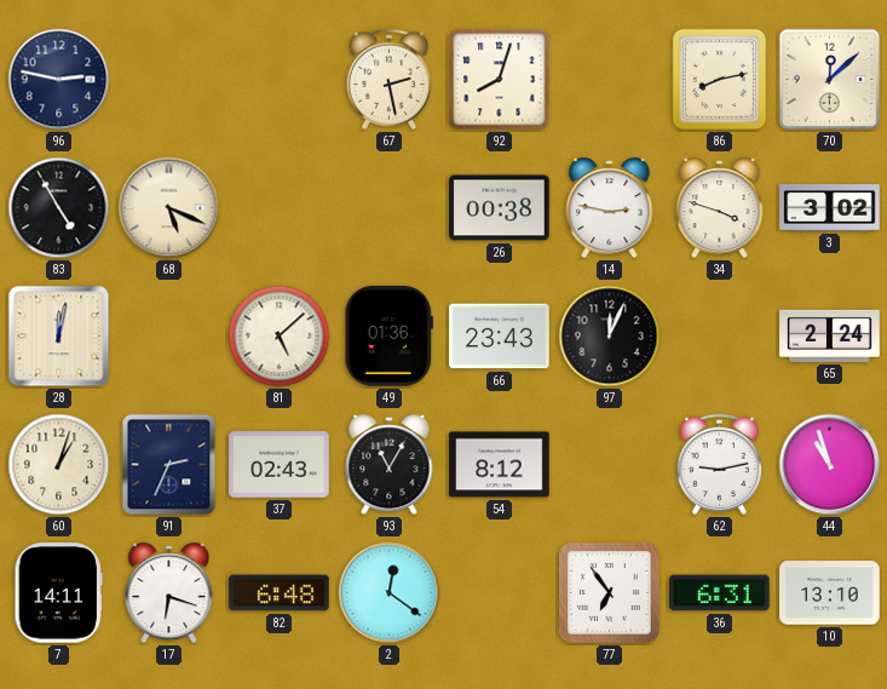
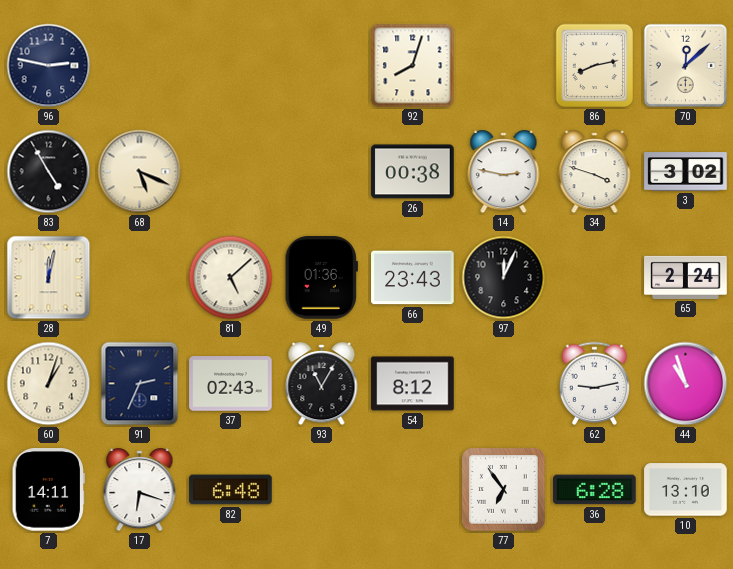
67: 2:28 -> none (388, 79)
2: 12:21 -> none (390, 593)
36: 6:31 -> 6:28 (595, 490)
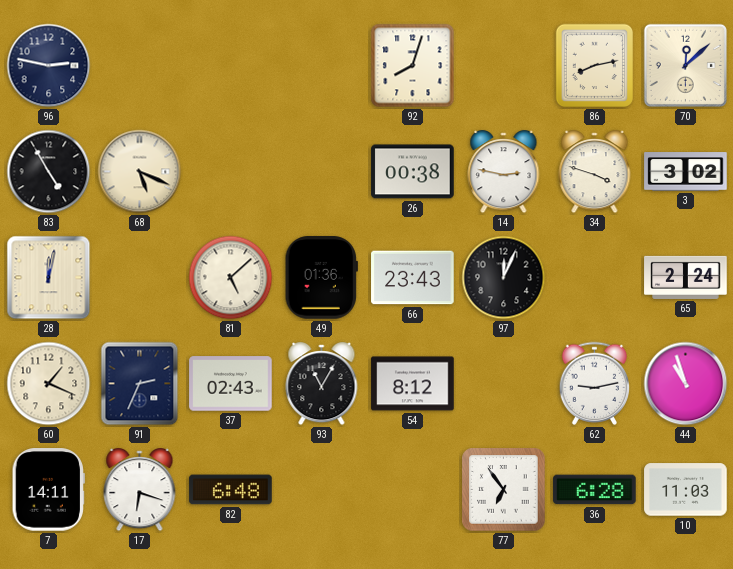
60: 1:03 -> 1:19 (49, 384)
10: 13:10 -> 11:03 (686, 490)
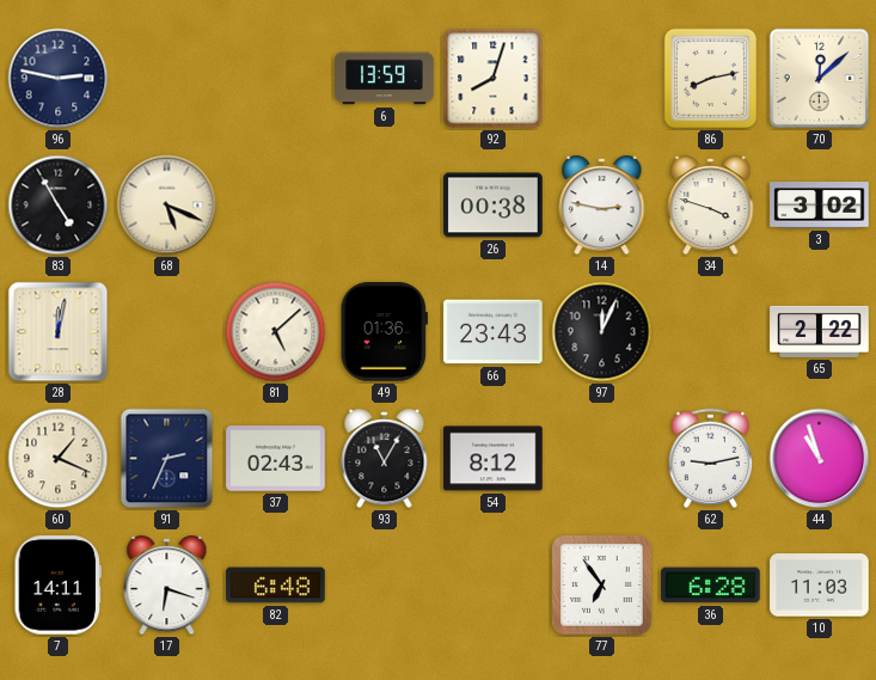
6: none -> 13:59 (385, 79)
65: 2:24 -> 2:22 (820, 331)
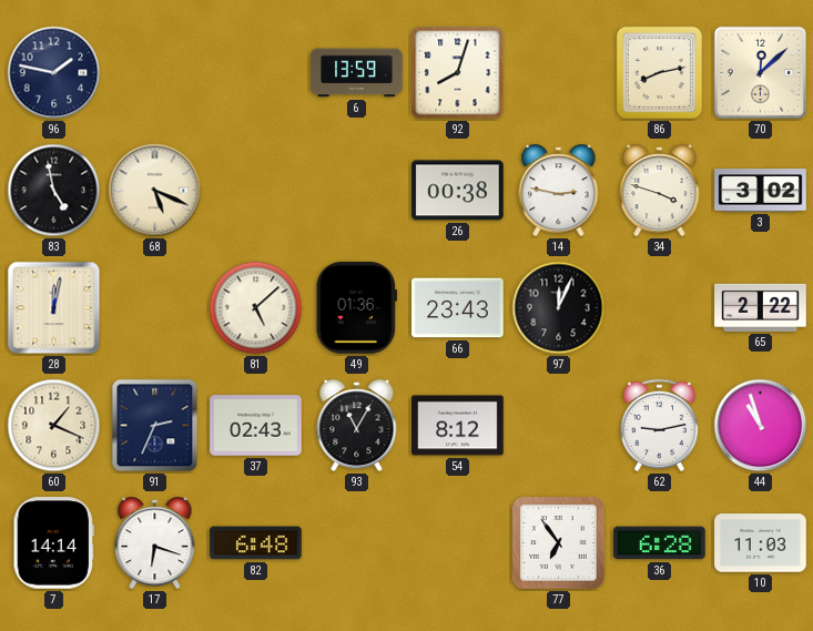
96: 2:47 -> 1:47 (54, 73)
83: 4:55 -> 4:58 (54, 191)
7: 14:11 -> 14:14 (53, 543)
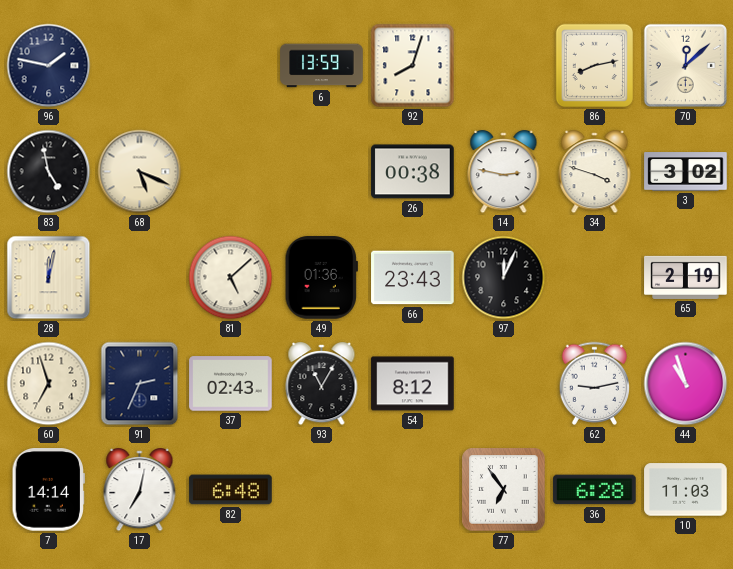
65: 2:22 -> 2:19 (686, 277)
60: 1:19 -> 6:57 (49, 384)
17: 6:18 -> 7:02 (140, 490)
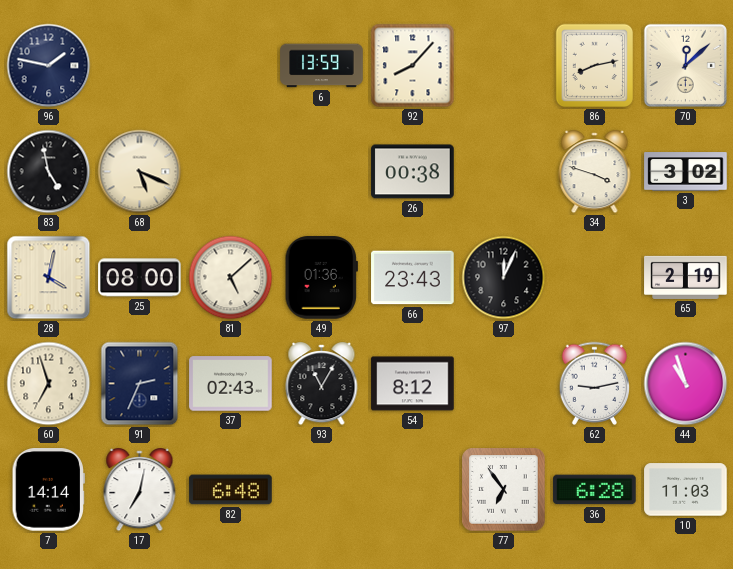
92: 8:03 -> 8:07 (413, 66)
14: 2:47 -> none (504, 172)
28: 12:02 -> 4:02 (49, 278)
25: none -> 08:00 (140, 278)
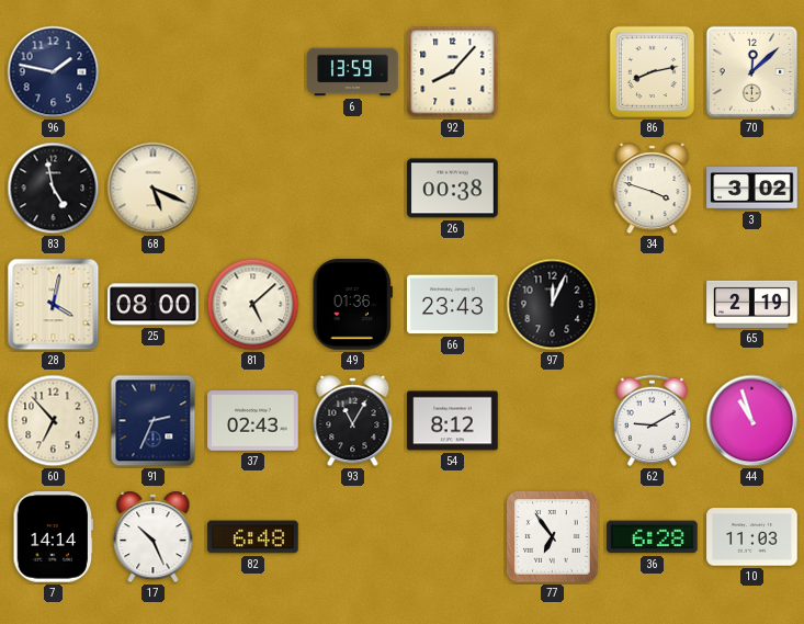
60: 6:57 -> 6:53 (54, 421)
62: 9:13 -> 9:10 (652, 420)
17: 7:02 -> 10:26 (154, 537)
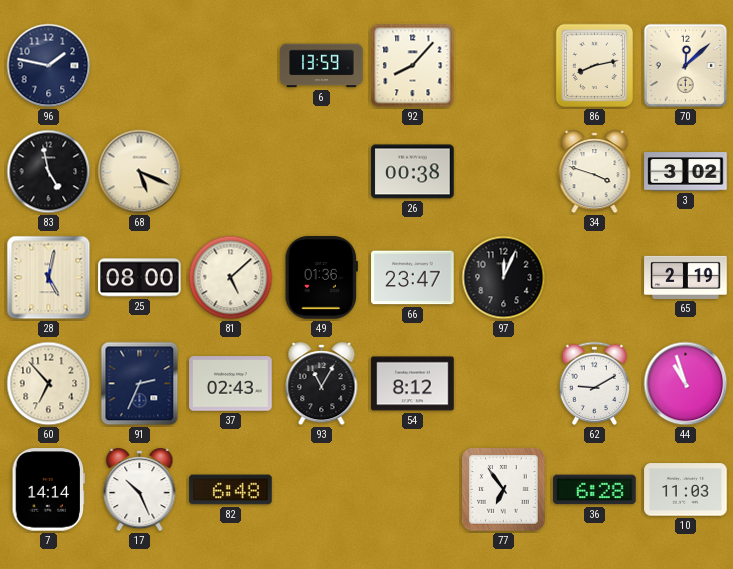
28: 4:02 -> 5:02 (49, 278)
66: 23:43 -> 23:47 (413, 278)
